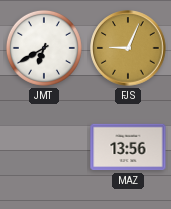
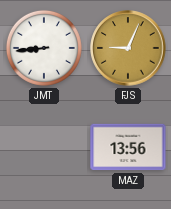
JMT: 6:40 -> 8:44 (44, 48)
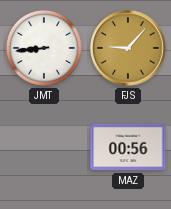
FJS: 9:04 -> 9:07 (128, 48)
MAZ: 13:56 -> 00:56 (128, 147)
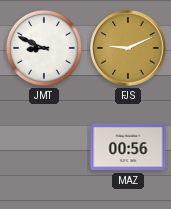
JMT: 8:44 -> 8:49 (44, 48)
FJS: 9:07 -> 9:11 (128, 48)
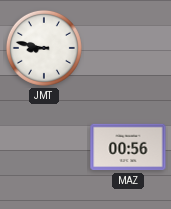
JMT: 8:49 -> 8:47 (44, 48)
FJS: 9:11 -> none (128, 48)
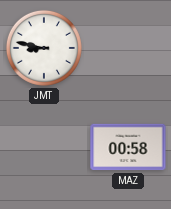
MAZ: 00:56 -> 00:58 (128, 147)
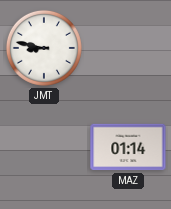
MAZ: 00:58 -> 01:14 (128, 147)
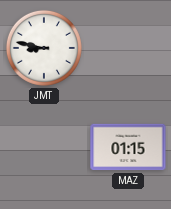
MAZ: 01:14 -> 01:15 (128, 147)
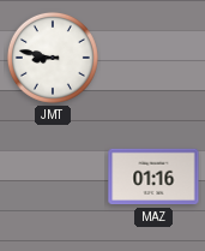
MAZ: 01:15 -> 01:16 (153, 177)
